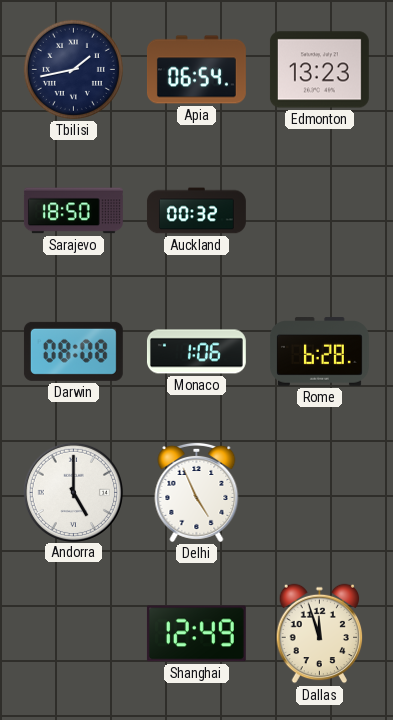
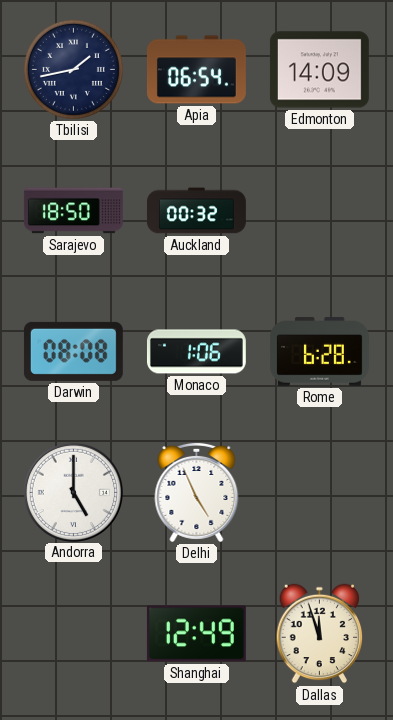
Edmonton: 13:23 -> 14:09 (319, 70)
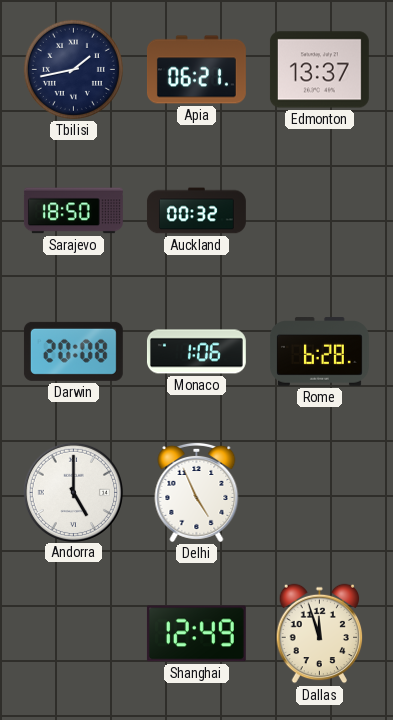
Apia: 06:54 -> 06:21 (196, 70)
Edmonton: 14:09 -> 13:37 (319, 70)
Darwin: 08:08 -> 20:08 (73, 351)
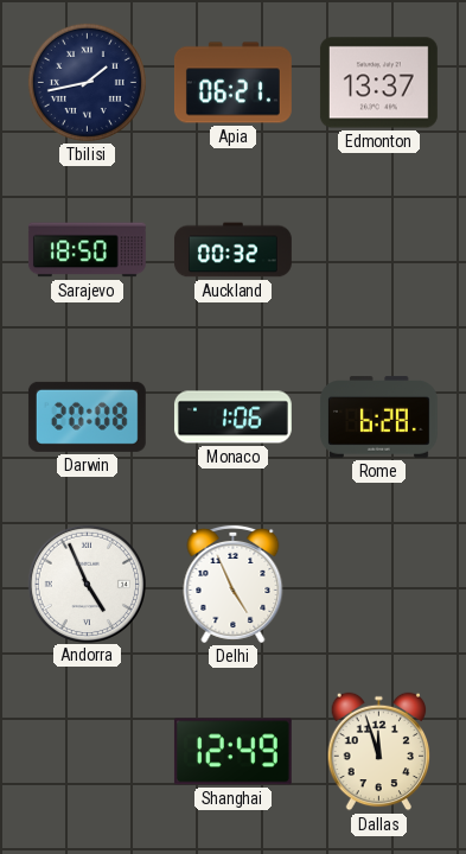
Andorra: 5:00 -> 4:56 (87, 584)
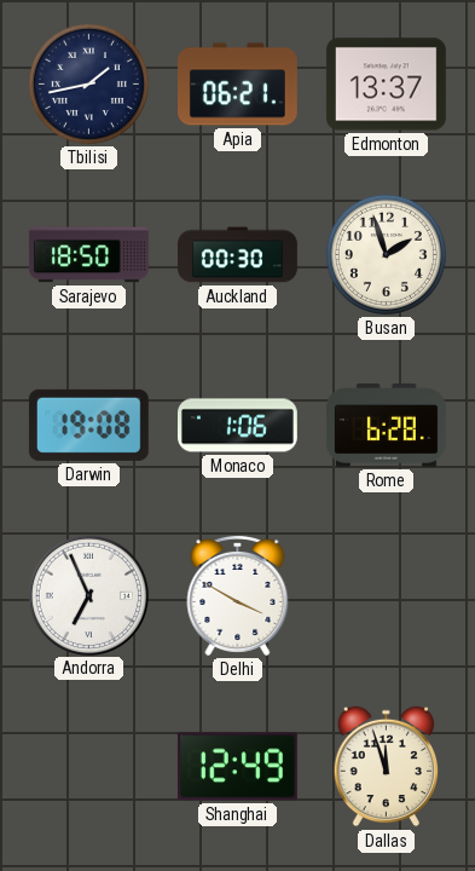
Auckland: 00:32 -> 00:30 (237, 255)
Busan: none -> 1:57 (386, 254)
Darwin: 20:08 -> 19:08 (88, 425)
Andorra: 4:56 -> 6:56 (88, 595)
Delhi: 4:56 -> 3:50 (238, 595)
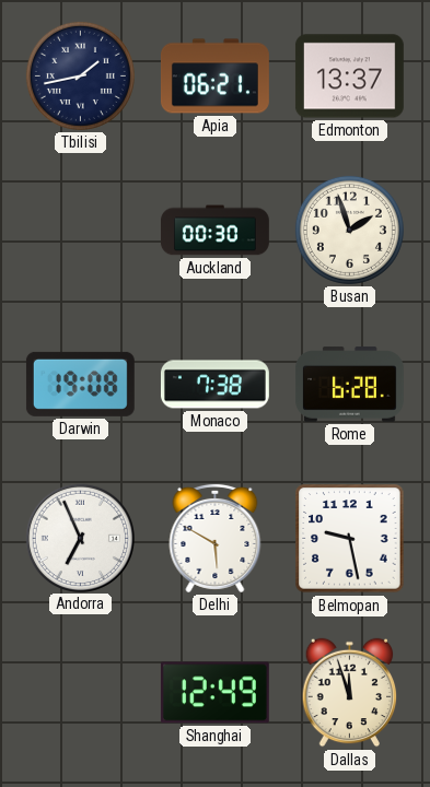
Sarajevo: 18:50 -> none (88, 255)
Monaco: 1:06 -> 7:38 (214, 385)
Delhi: 3:50 -> 5:50 (216, 538)
Belmopan: none -> 9:28 (350, 539)
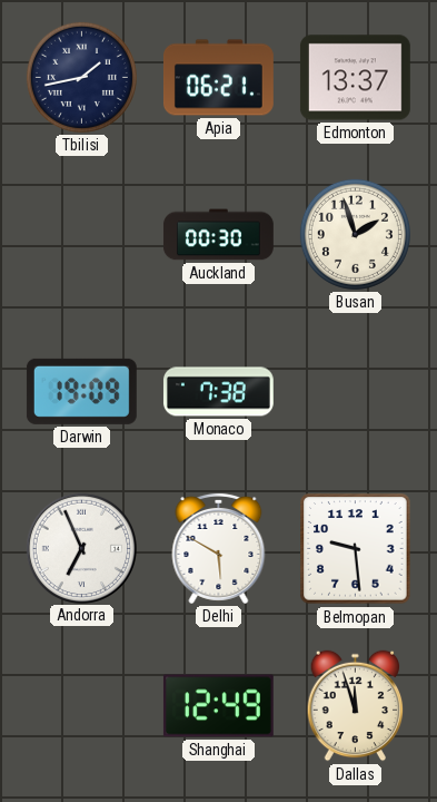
Darwin: 19:08 -> 19:09 (81, 391)
Rome: 6:28 -> none (349, 385)
Belmopan: 9:28 -> 9:29 (356, 549)
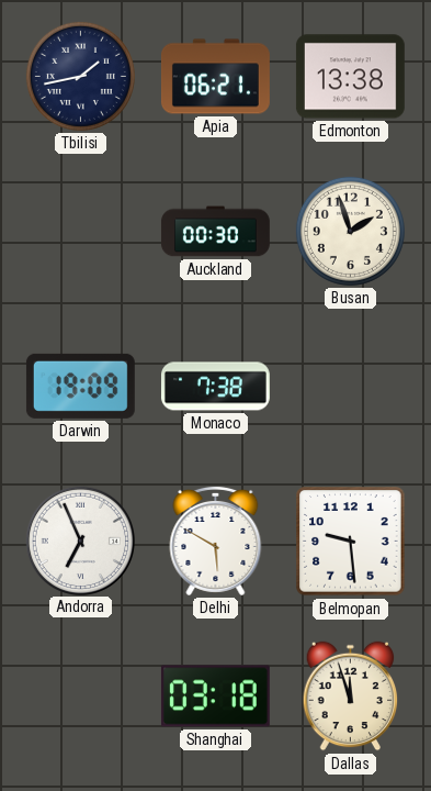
Edmonton: 13:37 -> 13:38 (350, 77)
Shanghai: 12:49 -> 03:18 (215, 697)
